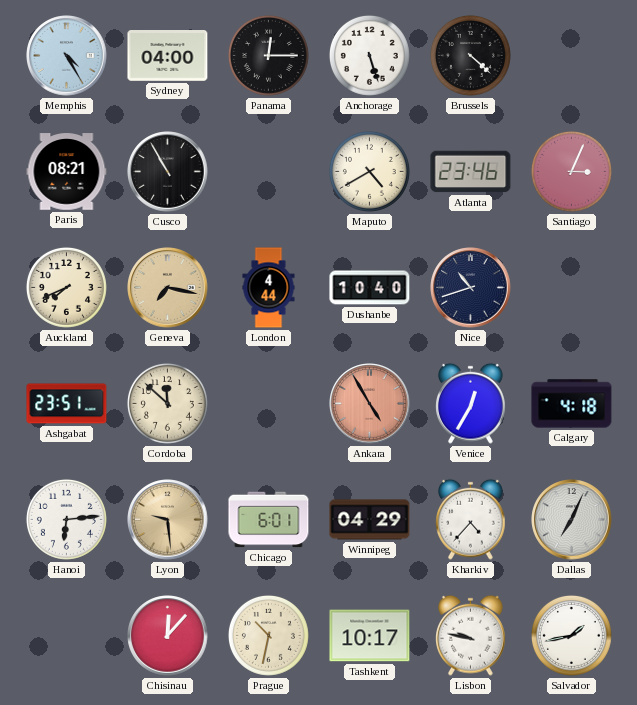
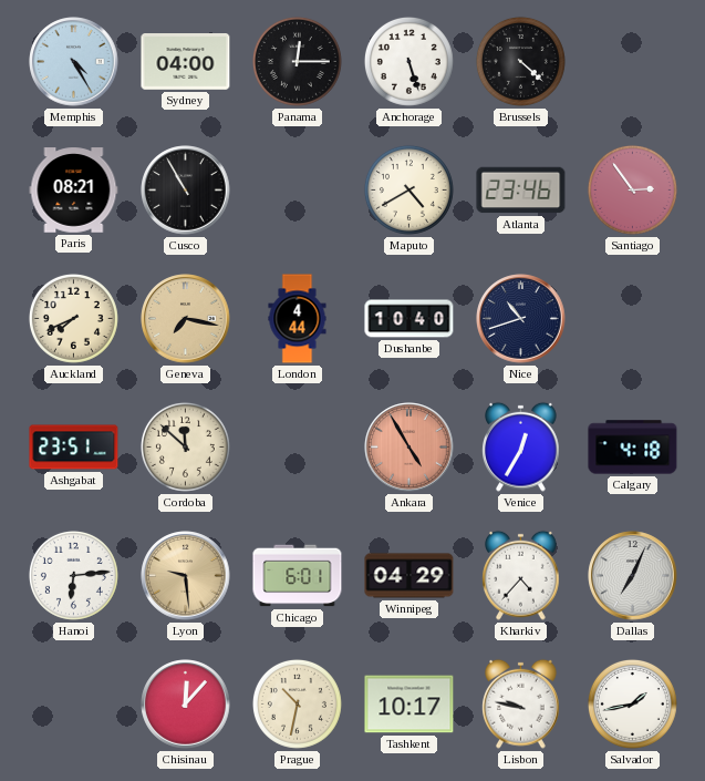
Santiago: 3:04 -> 2:54 (632, 189)
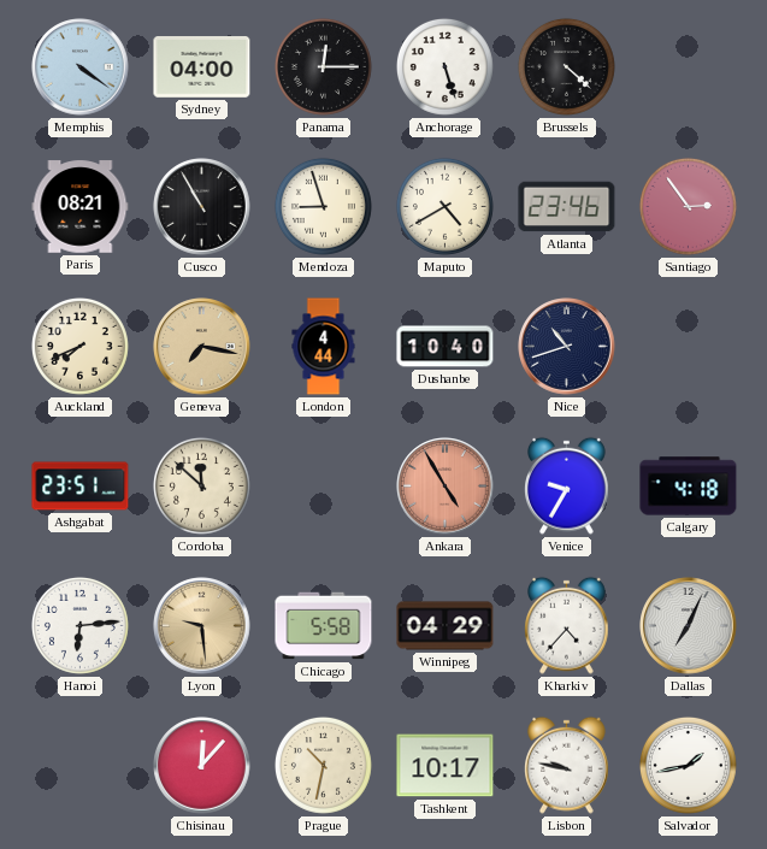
Memphis: 4:25 -> 4:21 (81, 67)
Mendoza: none -> 8:57 (323, 206)
Venice: 12:35 -> 9:35 (567, 485)
Chicago: 6:01 -> 5:58 (324, 626)
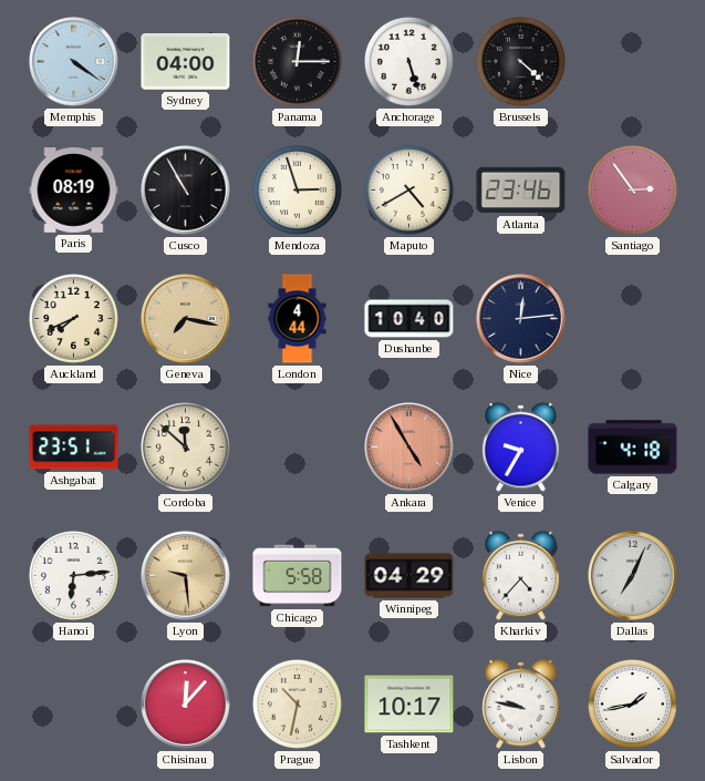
Paris: 08:21 -> 08:19 (74, 191)
Mendoza: 8:57 -> 2:57 (297, 189)
Nice: 10:42 -> 12:14 (521, 319)
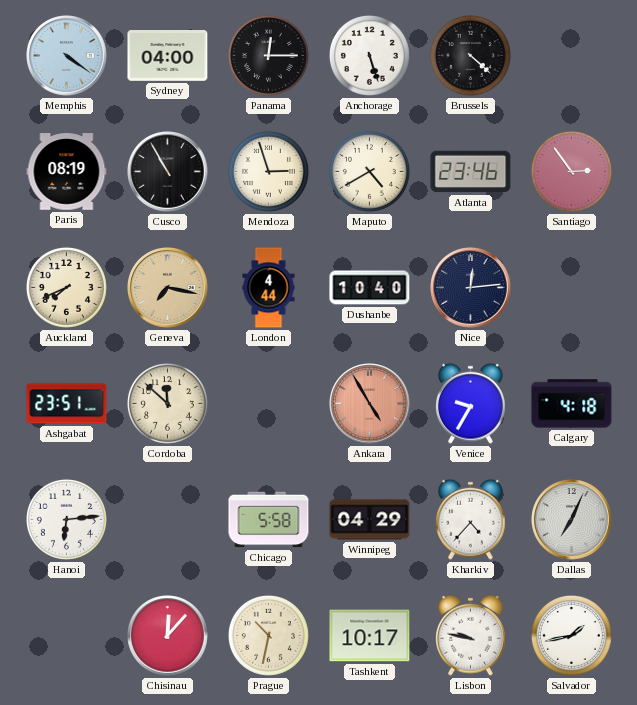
Lyon: 9:29 -> none (186, 576)
